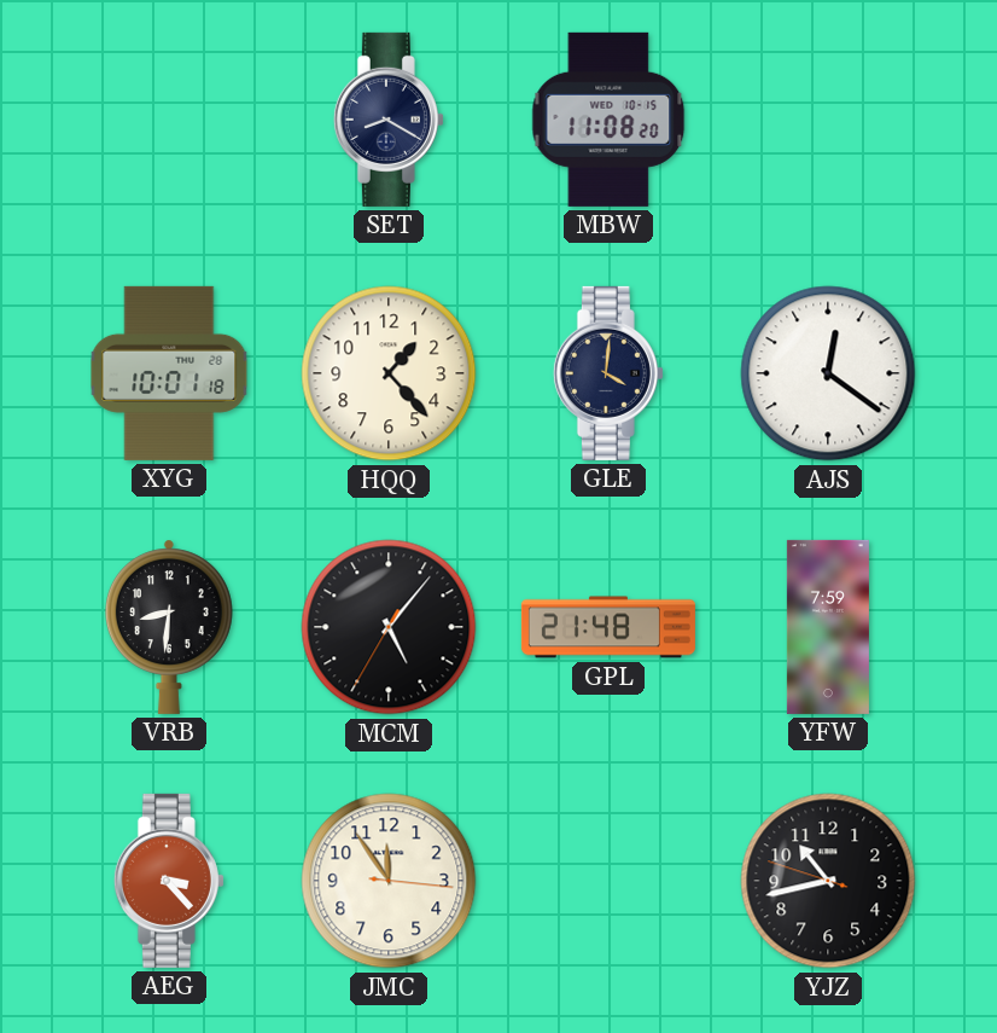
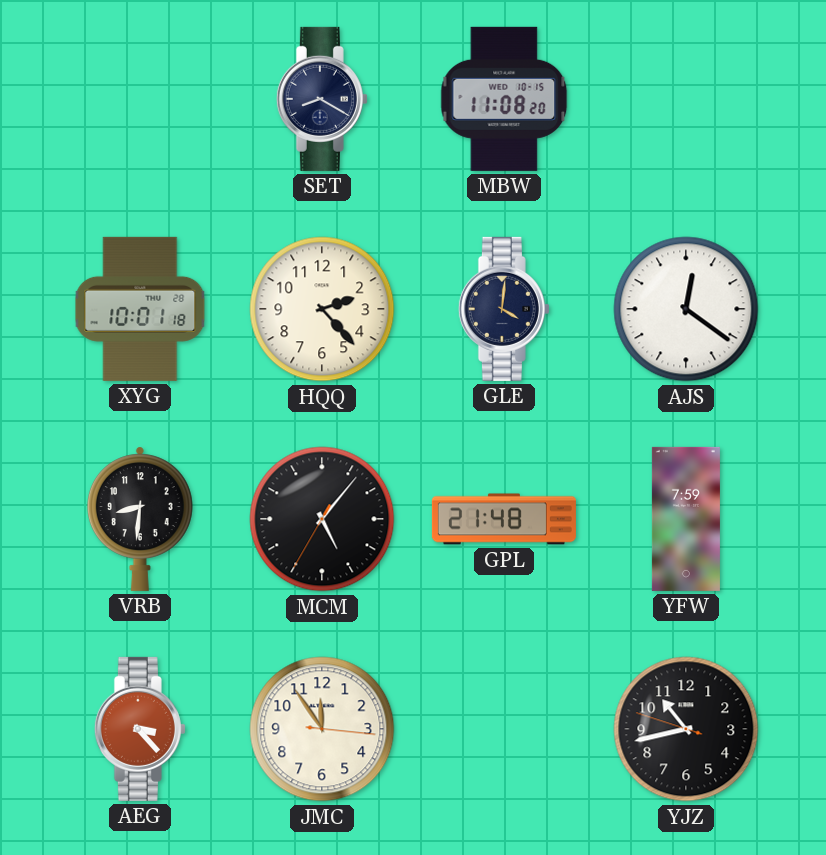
HQQ: 1:23 -> 2:23 (322, 309)
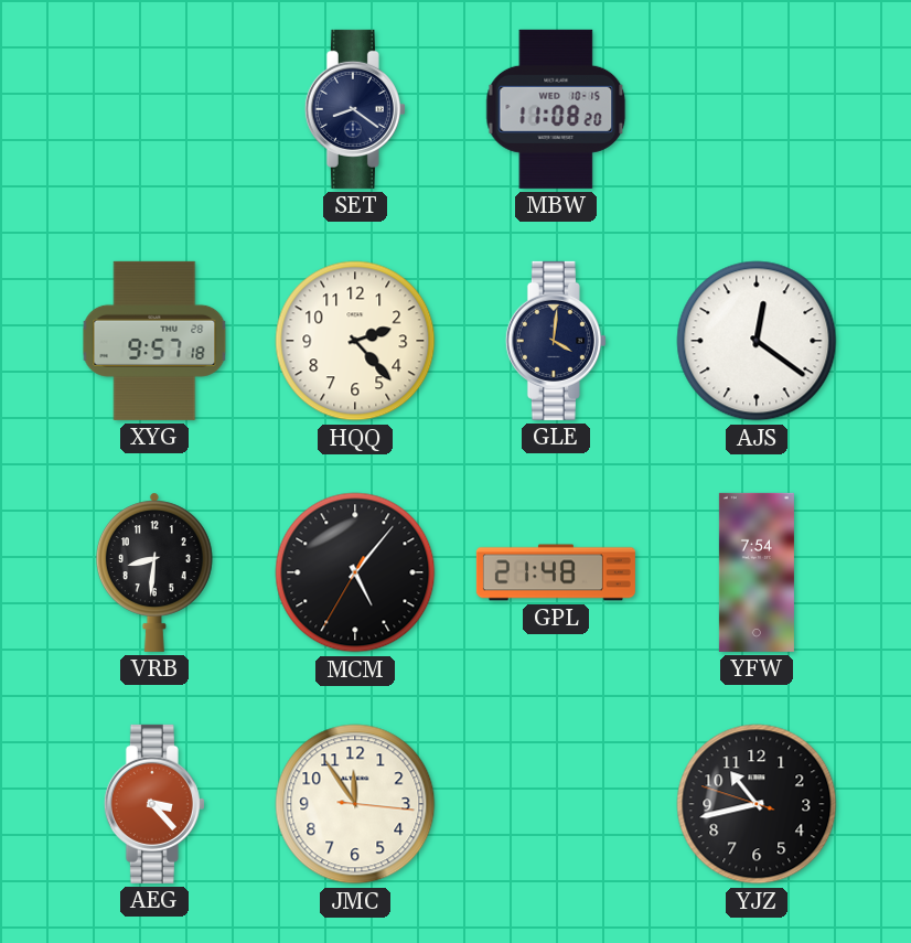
SET: 8:20 -> 8:21 (355, 109)
XYG: 10:01 -> 9:57 (154, 341)
YFW: 7:59 -> 7:54 (757, 572)
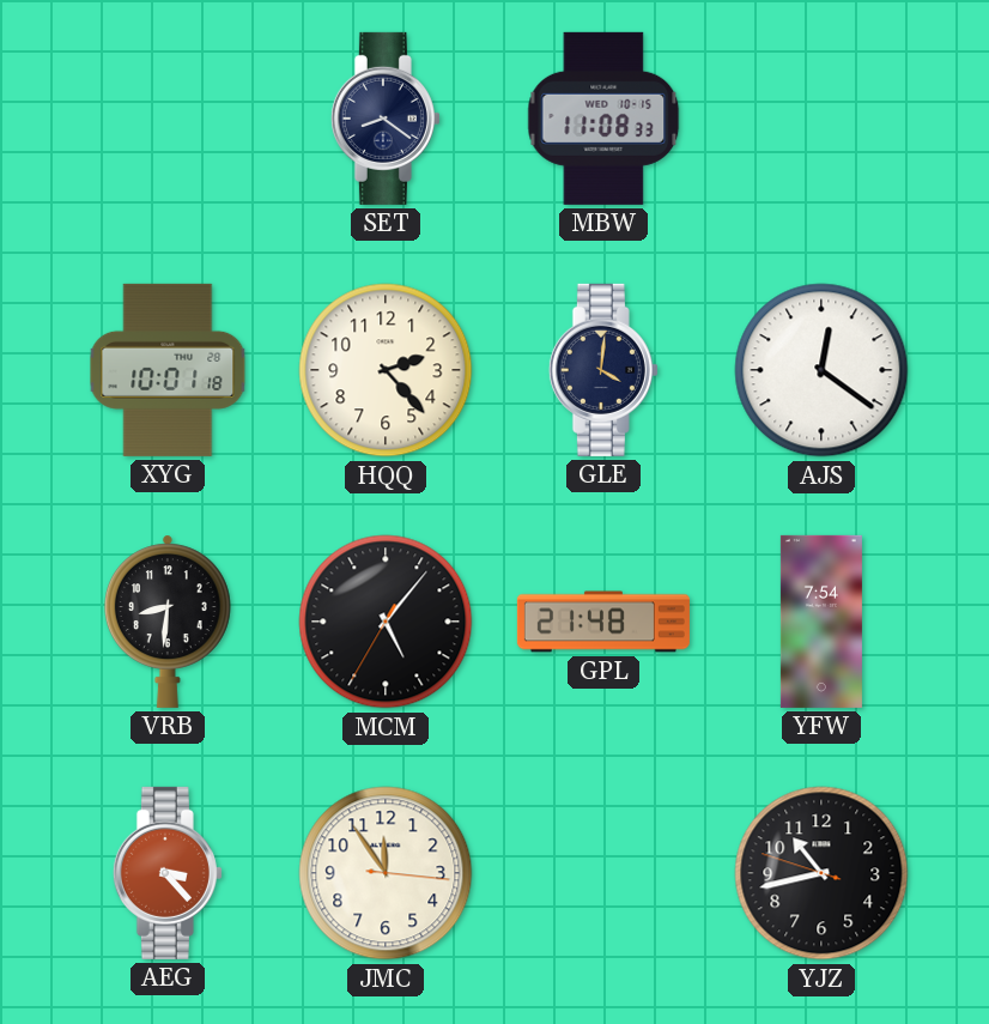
MBW: 11:08:20 -> 11:08:33 (603, 119)
XYG: 9:57 -> 10:01 (168, 370)
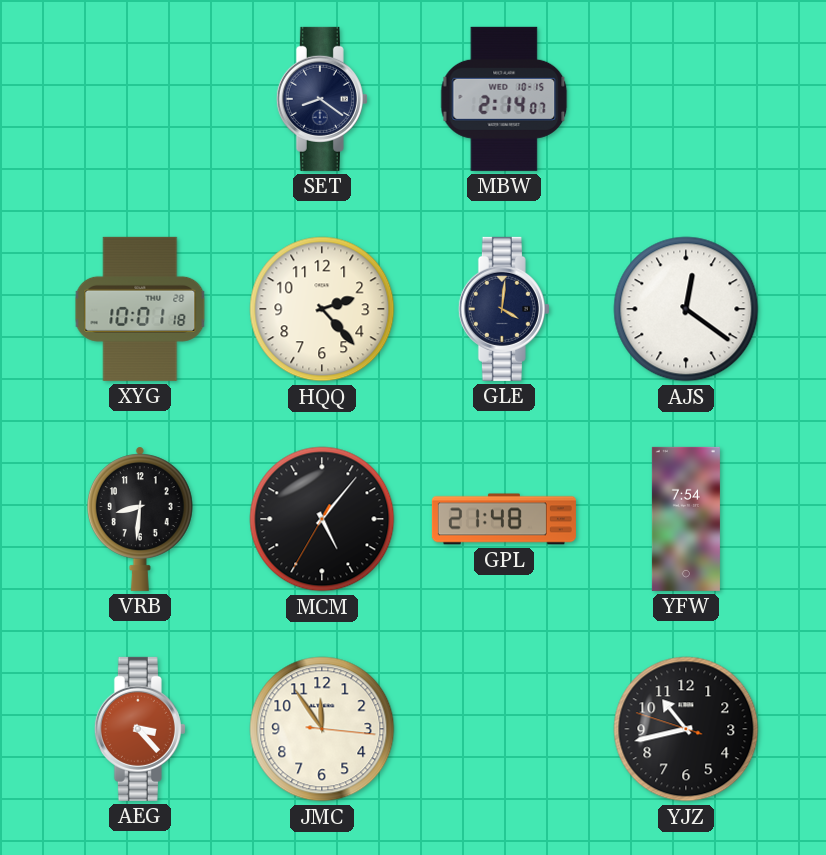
MBW: 11:08 -> 2:14 (504, 99)
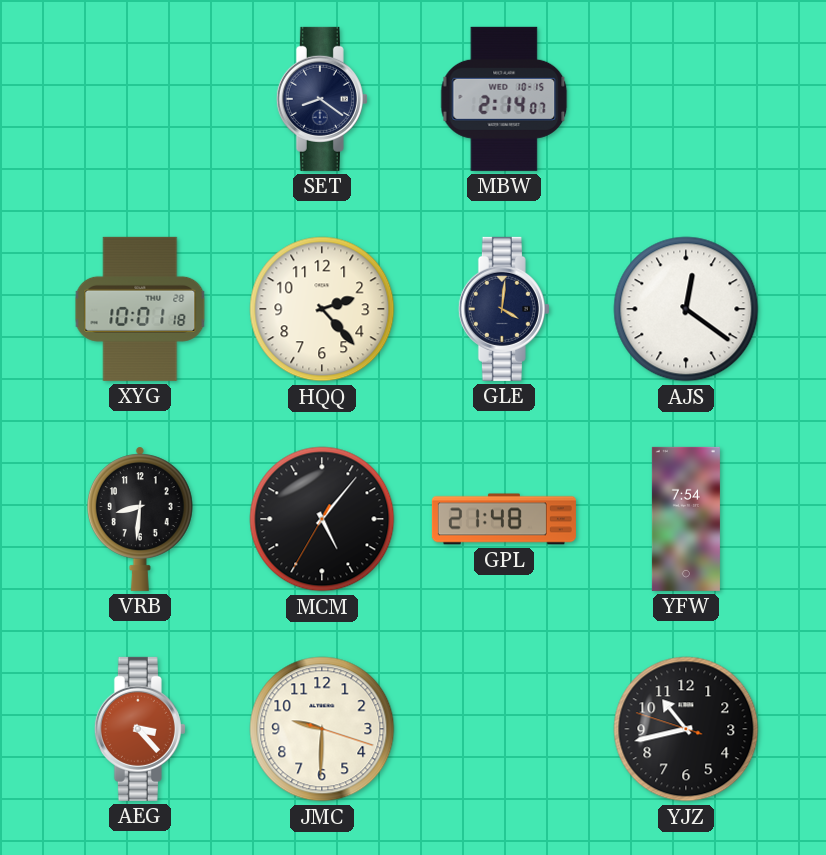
JMC: 11:54 -> 9:30 (322, 729)
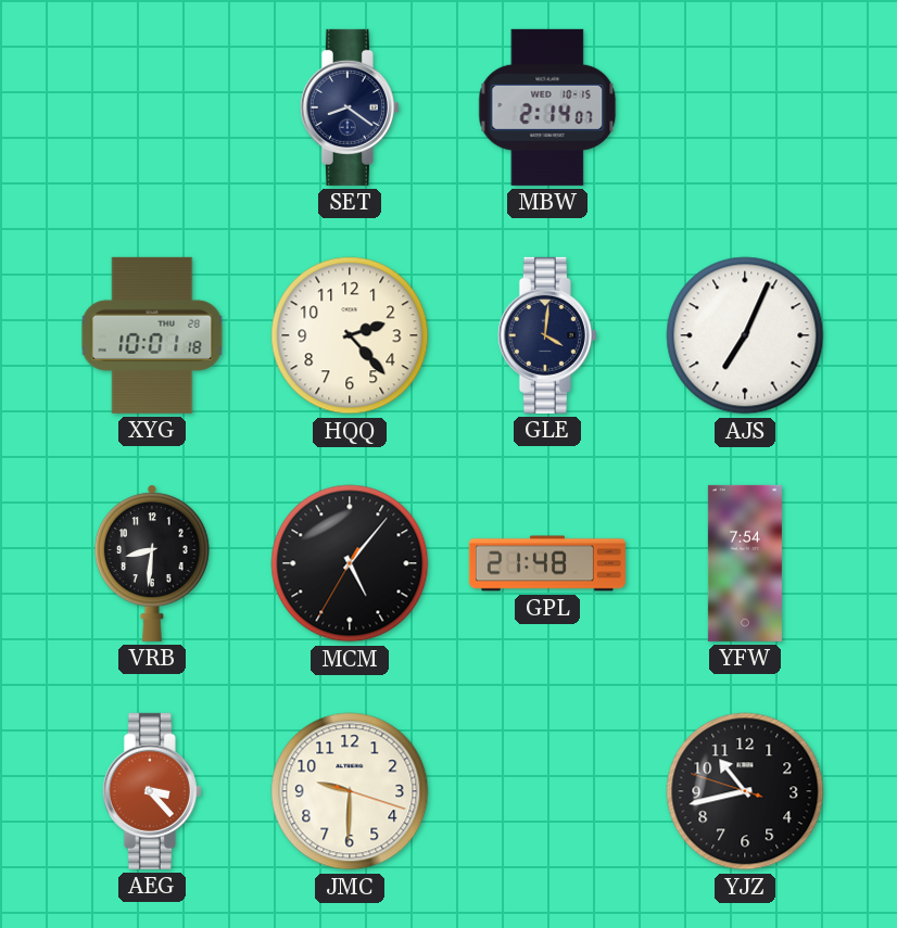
AJS: 12:21 -> 7:04 (745, 335)
